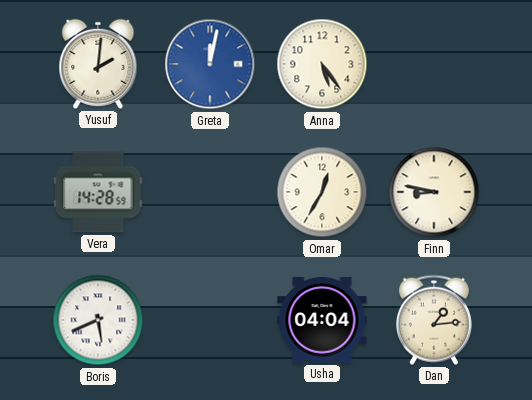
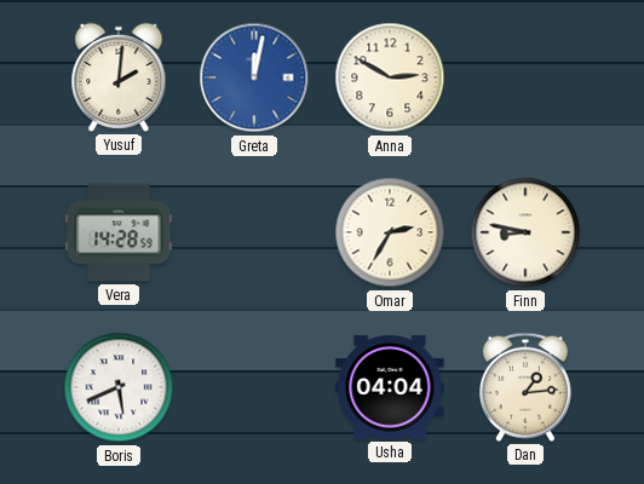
Anna: 5:24 -> 2:50 (390, 77)
Omar: 12:35 -> 2:35 (390, 232)
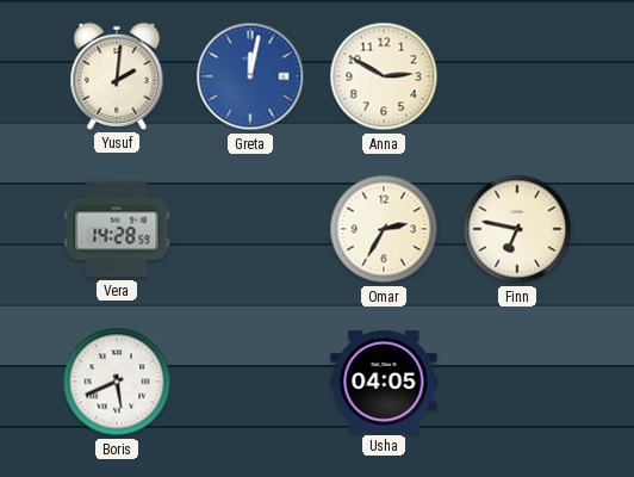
Finn: 8:47 -> 6:47 (517, 229)
Usha: 04:04 -> 04:05 (384, 382)
Dan: 1:14 -> none (525, 387)
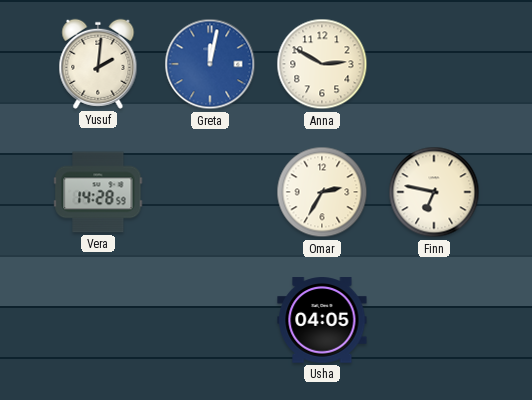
Boris: 5:41 -> none (117, 382)
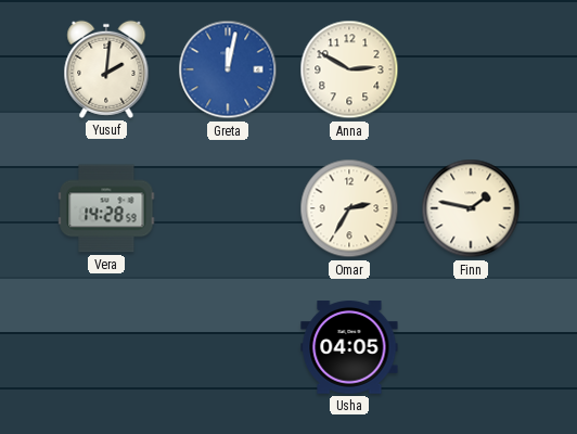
Finn: 6:47 -> 1:47 (471, 208)
